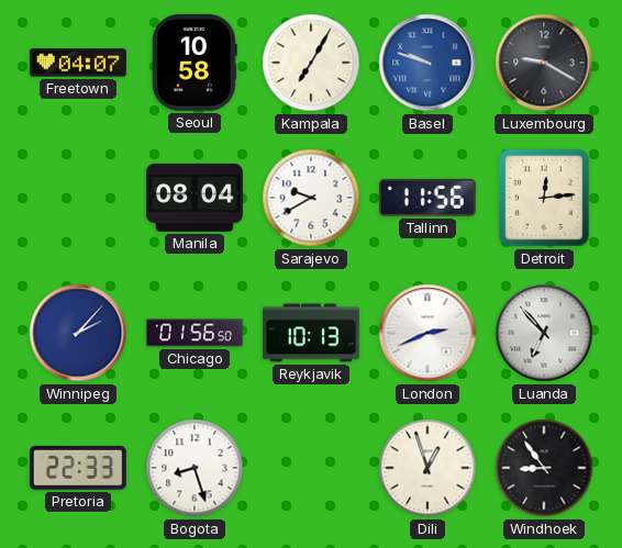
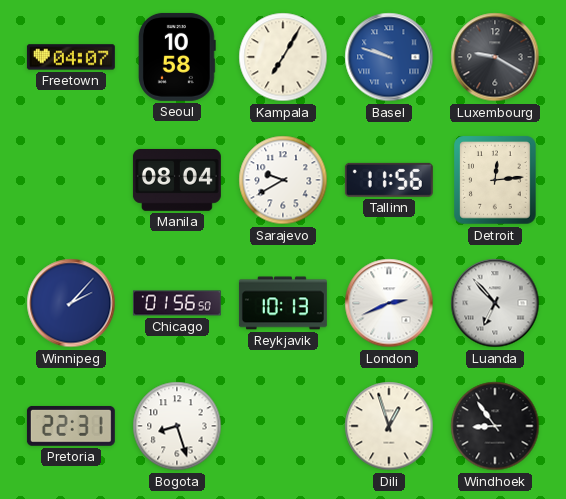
Pretoria: 22:33 -> 22:31 (71, 426)
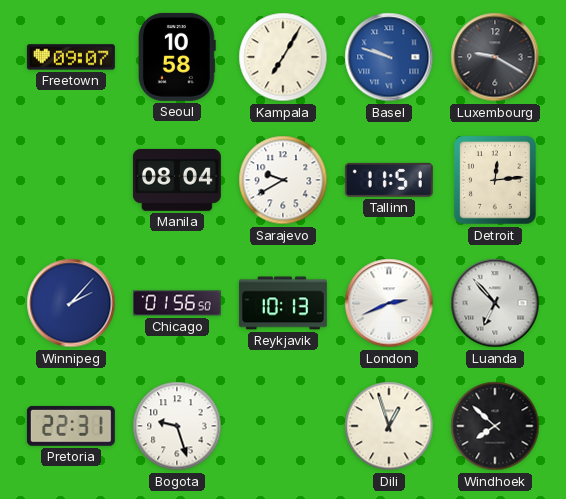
Freetown: 04:07 -> 09:07 (71, 57)
Tallinn: 11:56 -> 11:51 (389, 180)
Bogota: 8:27 -> 9:27 (177, 426)
Windhoek: 8:54 -> 7:52 (495, 426)
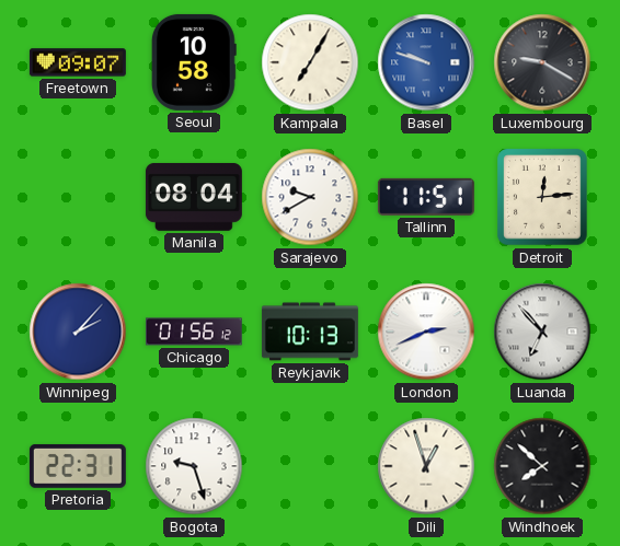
Chicago: 01:56:50 -> 01:56:12 (194, 332)
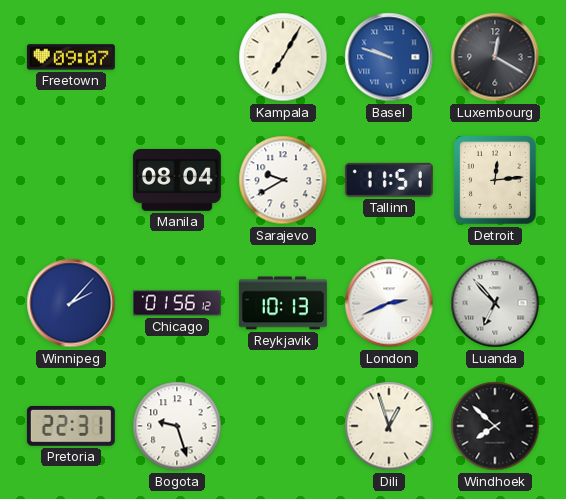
Seoul: 10:58 -> none (194, 62)
Luxembourg: 9:20 -> 12:20 (495, 57)
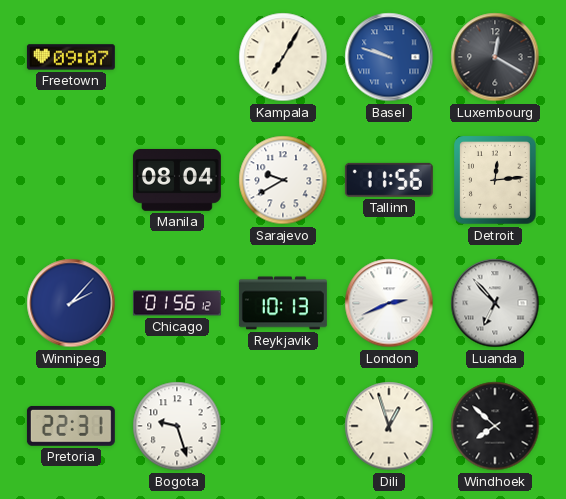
Tallinn: 11:51 -> 11:56 (389, 180)
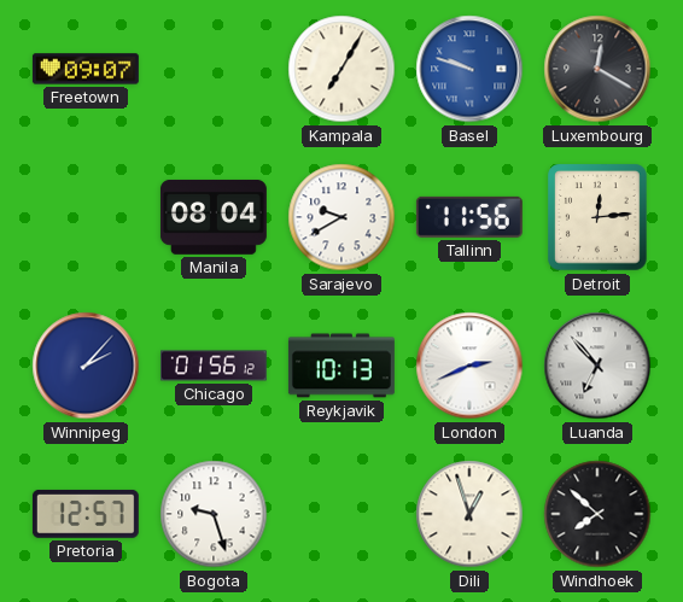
Pretoria: 22:31 -> 12:57 (86, 514)
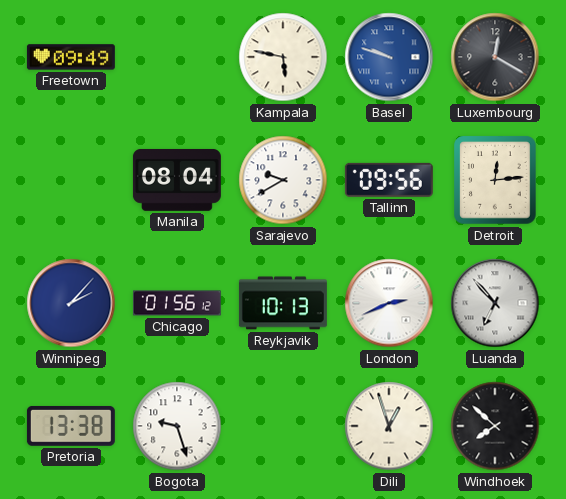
Freetown: 09:07 -> 09:49 (71, 57)
Kampala: 7:05 -> 5:47 (283, 57)
Tallinn: 11:56 -> 09:56 (389, 180)
Pretoria: 12:57 -> 13:38 (71, 426)
